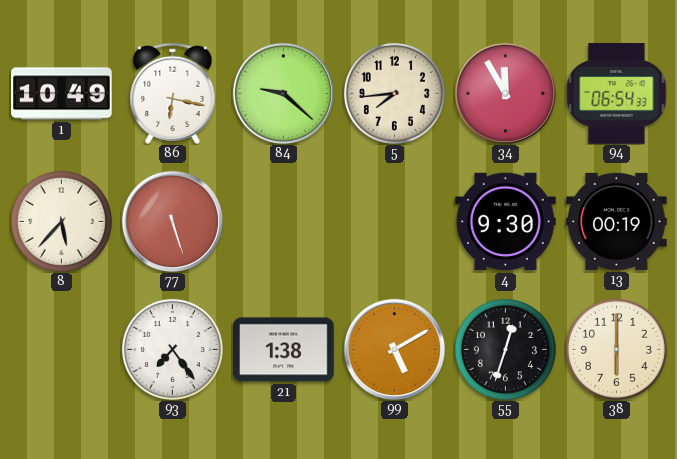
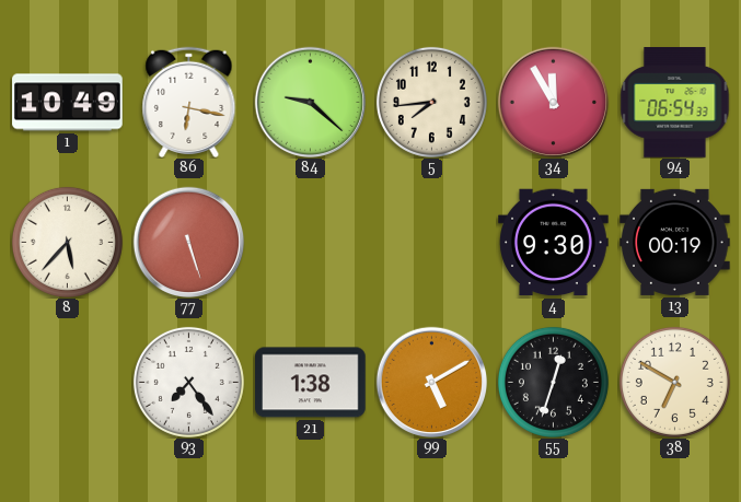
38: 6:00 -> 6:50 (674, 382)
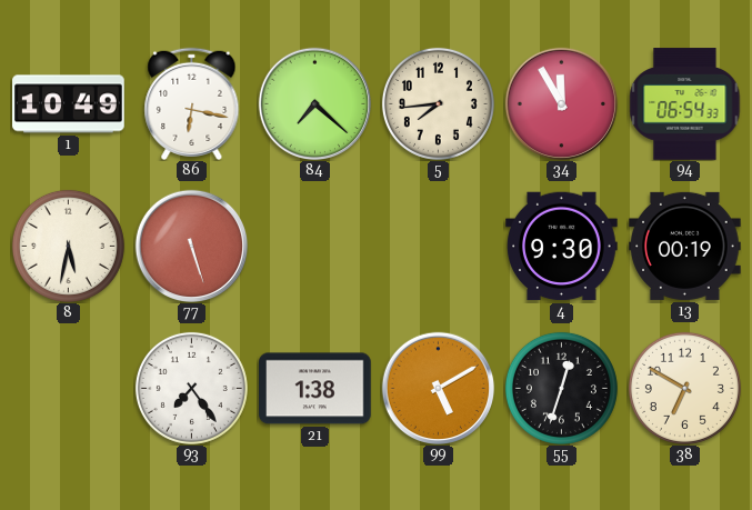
84: 9:22 -> 7:22 (314, 103)
8: 5:37 -> 5:32 (68, 246)
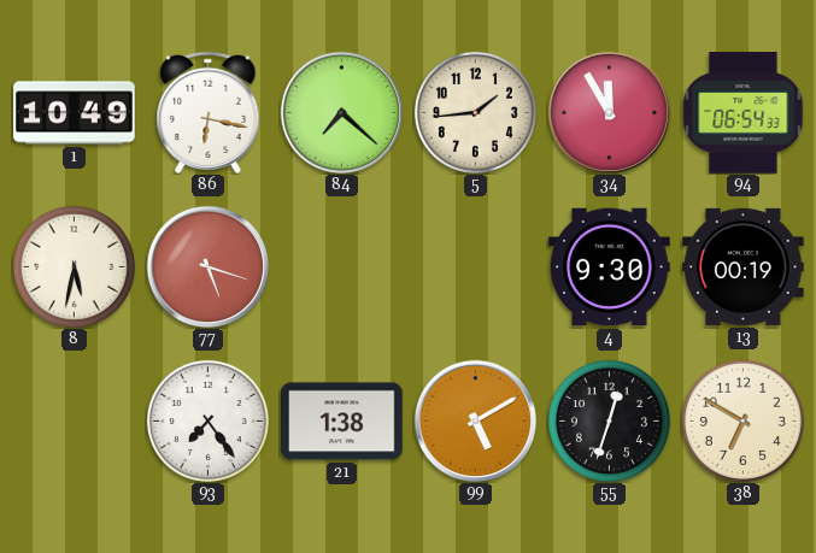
5: 7:44 -> 1:44 (475, 112)
77: 5:27 -> 5:18 (207, 266)
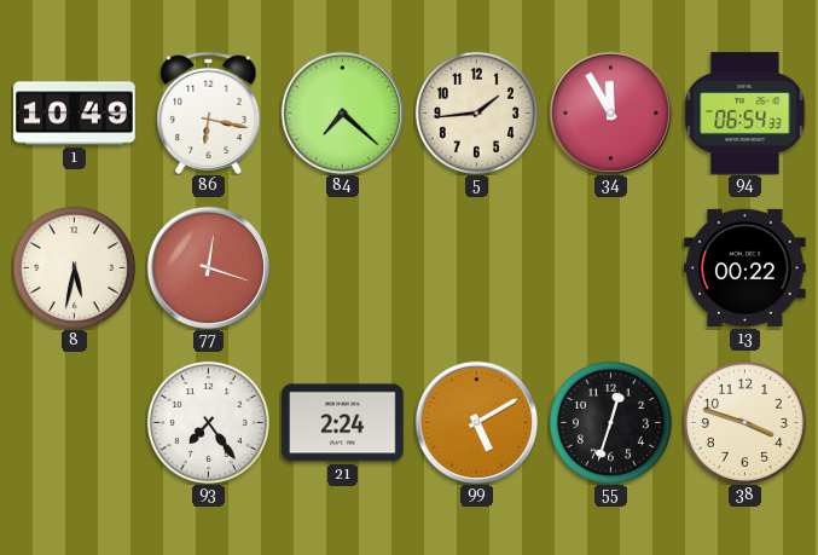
77: 5:18 -> 12:18 (208, 267)
4: 9:30 -> none (610, 267)
13: 00:19 -> 00:22 (746, 267)
21: 1:38 -> 2:24 (343, 423)
38: 6:50 -> 3:48 (744, 422)
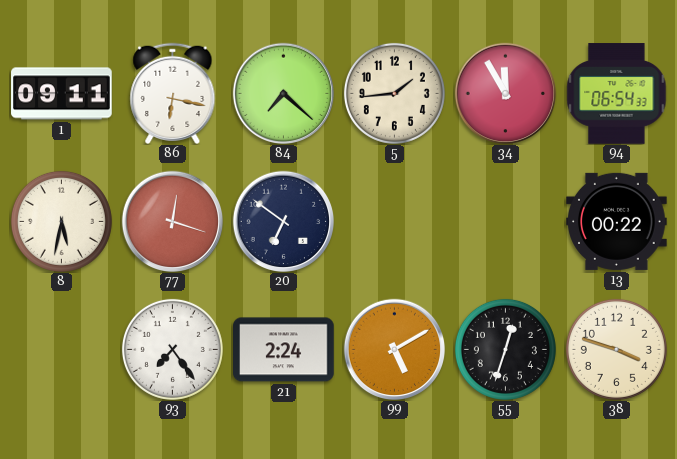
1: 10:49 -> 09:11 (62, 94)
20: none -> 6:51 (283, 221)
